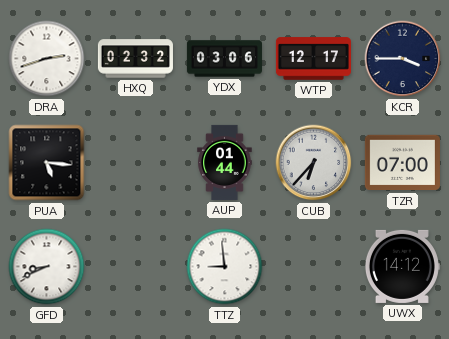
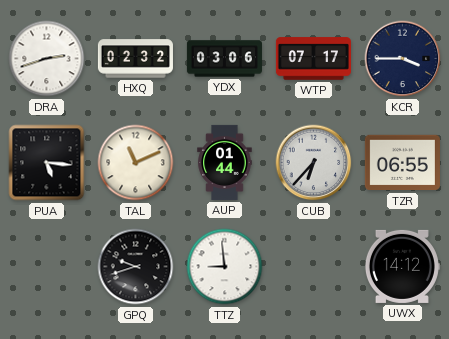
WTP: 12:17 -> 07:17 (313, 59)
TAL: none -> 11:11 (136, 163)
TZR: 07:00 -> 06:55 (402, 163)
GFD: 8:41 -> none (47, 267)
GPQ: none -> 9:42 (136, 267)
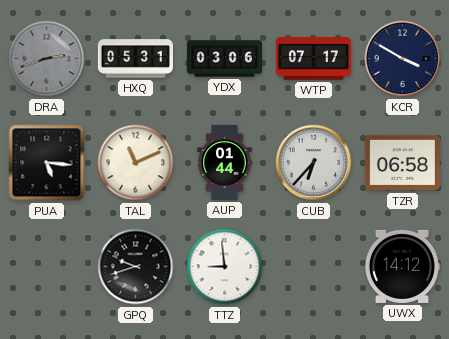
DRA dial: white -> grey (47, 59)
HXQ: 02:32 -> 05:31 (135, 59)
KCR: 3:45 -> 3:50 (403, 59)
TZR: 06:55 -> 06:58 (402, 163)
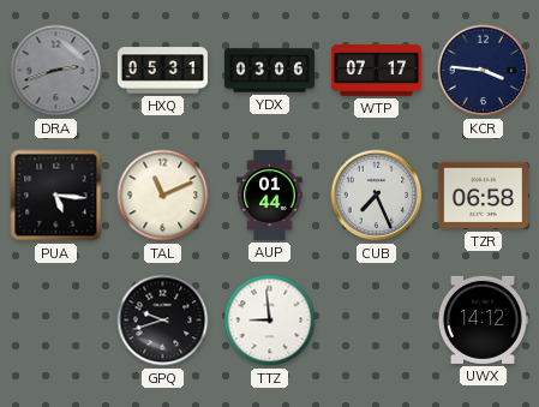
KCR: 3:50 -> 3:46 (484, 71)
CUB: 6:37 -> 7:26 (377, 196)
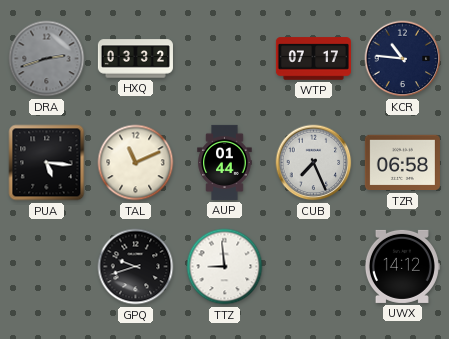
HXQ: 05:31 -> 03:32 (135, 59)
YDX: 03:06 -> none (269, 71)
KCR: 3:46 -> 10:46 (403, 59)
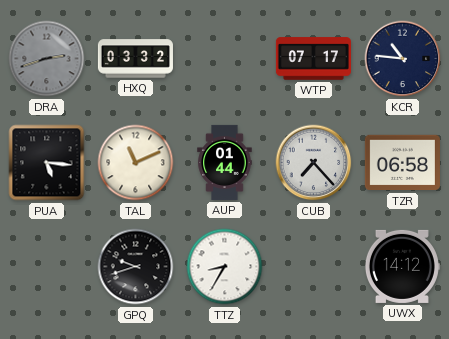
CUB: 7:26 -> 7:23 (314, 163)
TTZ: 8:59 -> 8:35 (225, 267)
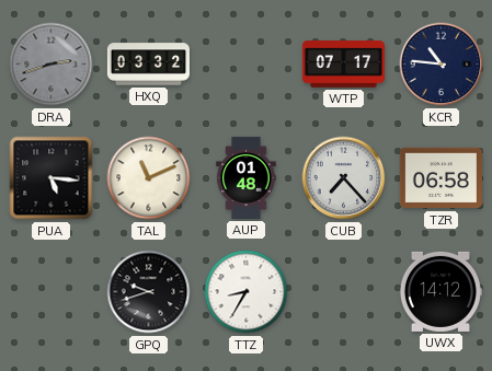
AUP: 01:44 -> 01:48 (247, 177)
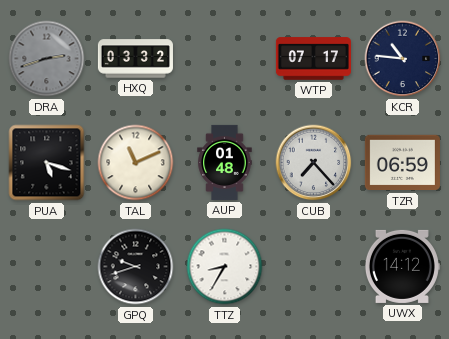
PUA: 5:16 -> 5:18 (47, 163)
TZR: 06:58 -> 06:59 (402, 163)
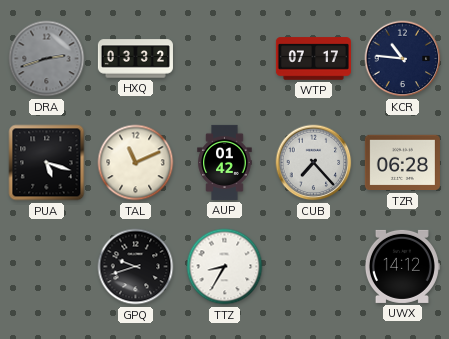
AUP: 01:48 -> 01:42 (225, 162)
TZR: 06:59 -> 06:28 (402, 163)
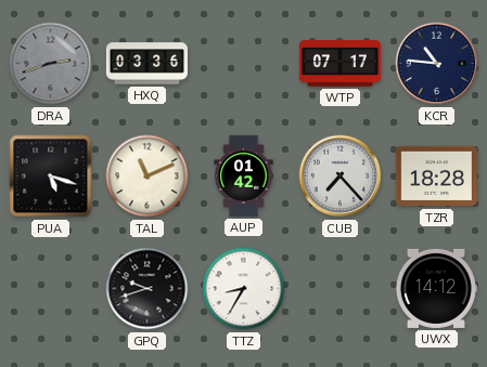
HXQ: 03:32 -> 03:36 (146, 64)
TZR: 06:28 -> 18:28 (436, 176)
